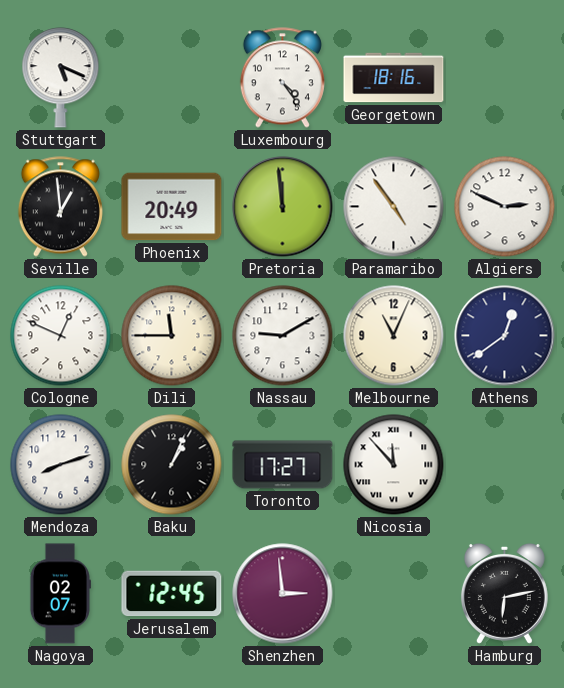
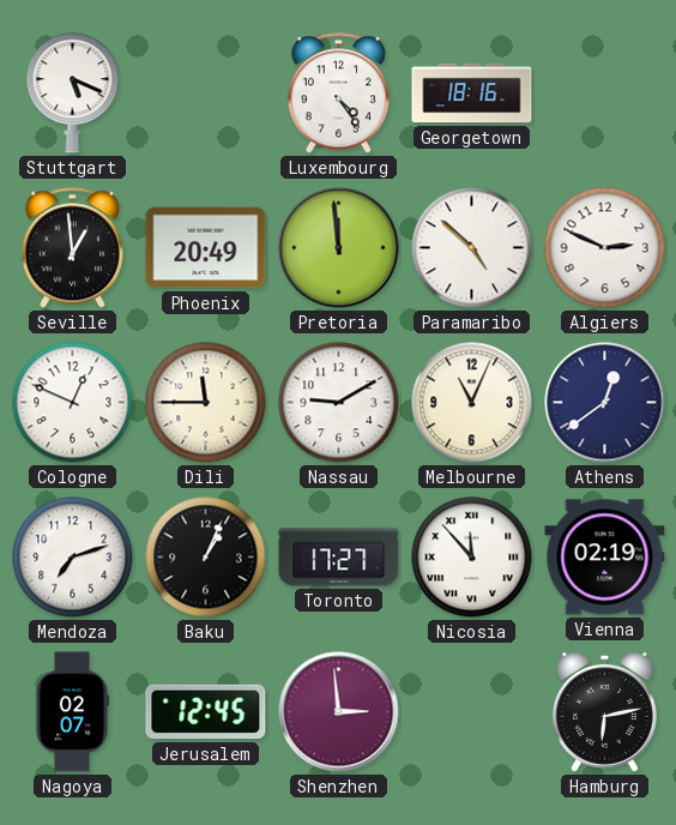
Paramaribo: 4:54 -> 4:52 (472, 248)
Mendoza: 8:12 -> 7:12 (73, 558)
Vienna: none -> 02:19 (605, 558)
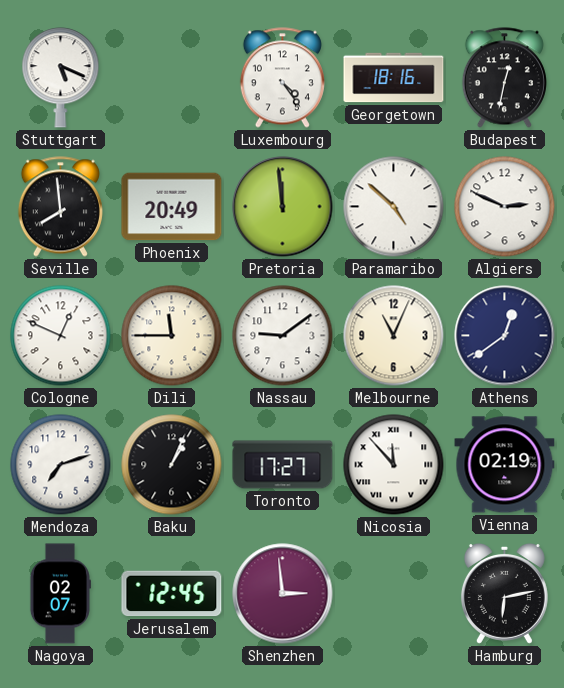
Budapest: none -> 12:32 (504, 78)
Seville: 12:59 -> 7:59 (60, 207)
Nassau: 9:10 -> 9:09 (283, 336)
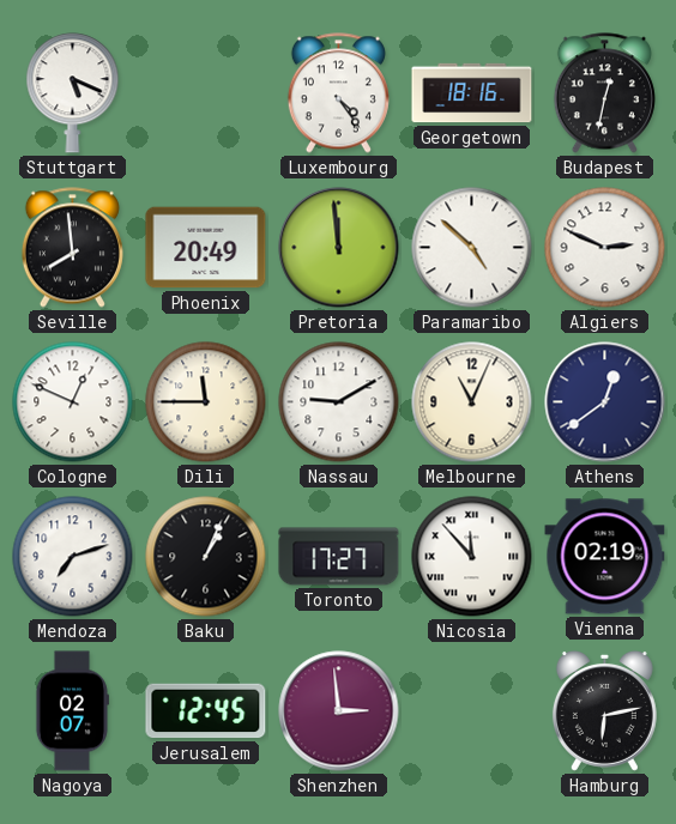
Nassau: 9:09 -> 9:10 (339, 402)
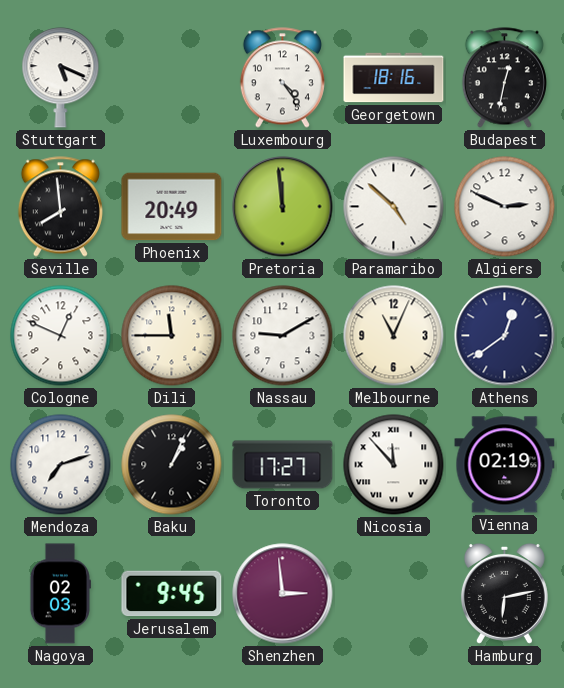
Nagoya: 02:07 -> 02:03 (60, 594)
Jerusalem: 12:45 -> 9:45 (172, 594)
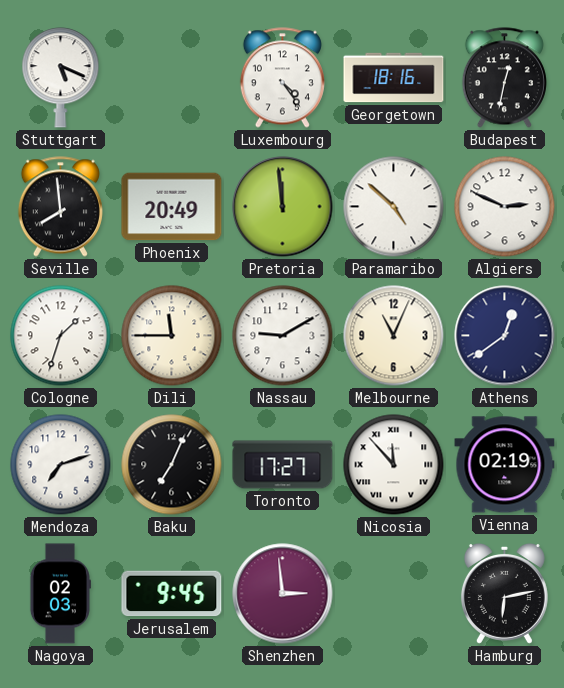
Cologne: 12:49 -> 1:33 (61, 336)
Baku: 1:04 -> 7:04 (172, 465)
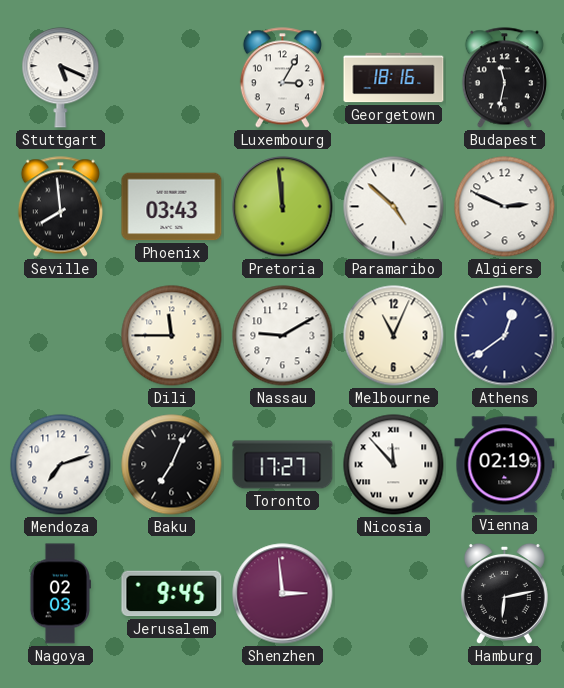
Luxembourg: 4:24 -> 3:05 (282, 78)
Budapest: 12:32 -> 11:32 (504, 78)
Phoenix: 20:49 -> 03:43 (172, 207)
Cologne: 1:33 -> none (61, 336)
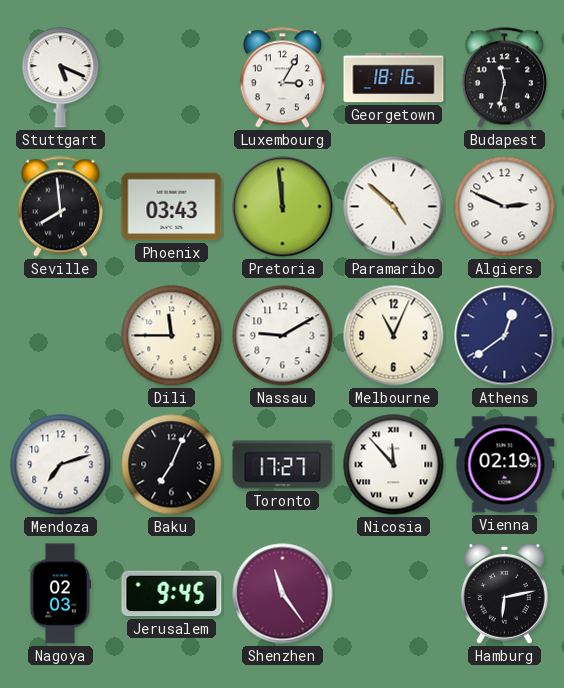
Shenzhen: 2:59 -> 11:24 (283, 594)
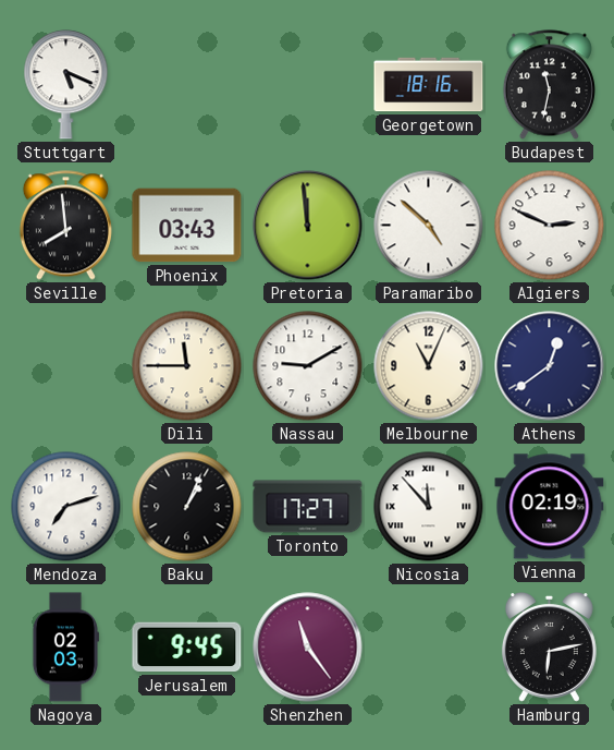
Luxembourg: 3:05 -> none (282, 78)
Baku: 7:04 -> 1:04 (187, 507)
